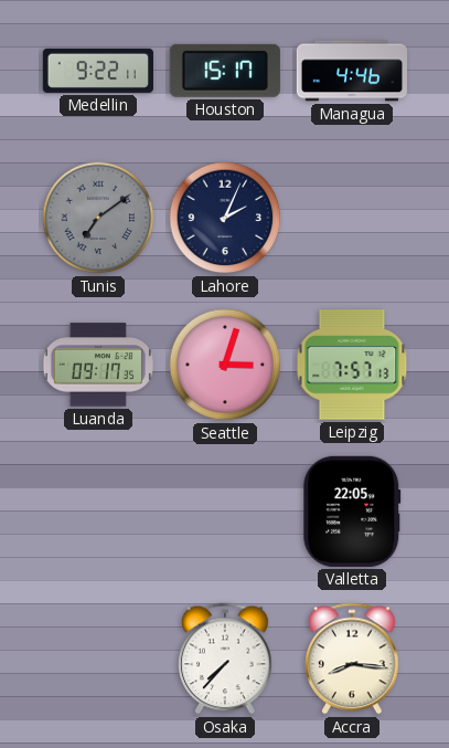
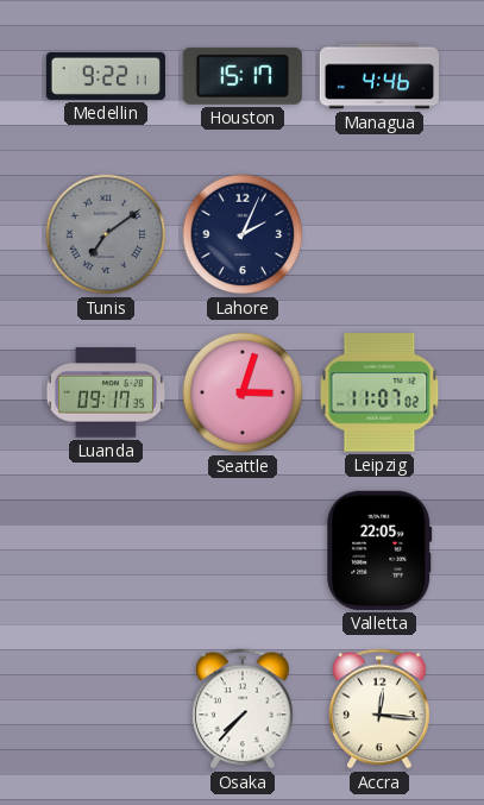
Leipzig: 7:57 -> 11:07 (379, 392)
Accra: 8:16 -> 12:16 (379, 709)
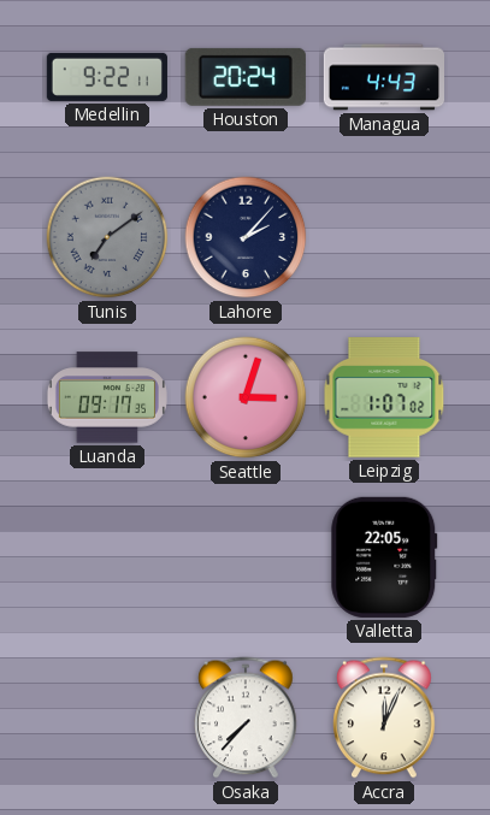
Houston: 15:17 -> 20:24 (246, 77)
Managua: 4:46 -> 4:43 (383, 77)
Lahore: 2:04 -> 2:07 (246, 237)
Leipzig: 11:07 -> 1:07 (384, 397)
Accra: 12:16 -> 12:04 (384, 717)
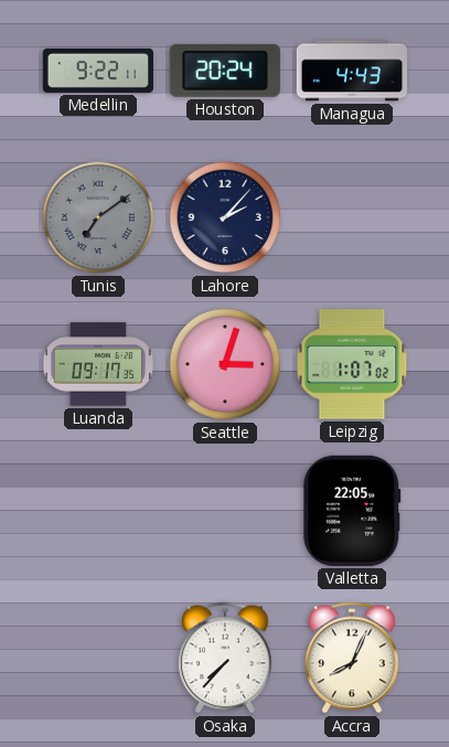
Accra: 12:04 -> 8:04 (352, 658)
